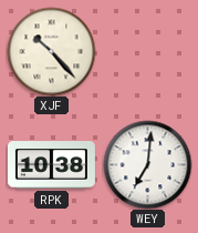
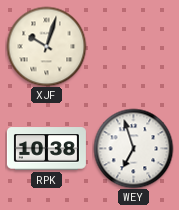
XJF: 10:23 -> 10:03 (46, 46)
WEY: 7:01 -> 6:57 (133, 148)
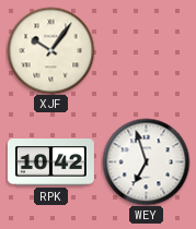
XJF: 10:03 -> 10:06 (50, 50)
RPK: 10:38 -> 10:42 (50, 162)
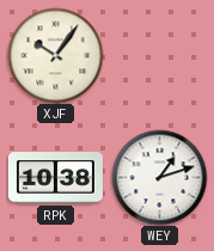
RPK: 10:42 -> 10:38 (55, 178)
WEY: 6:57 -> 1:12 (159, 177)
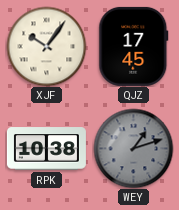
QJZ: none -> 17:45 (134, 46)
WEY dial: white -> grey (133, 148)
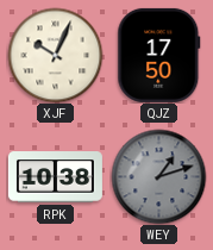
XJF: 10:06 -> 10:04 (55, 55)
QJZ: 17:45 -> 17:50 (159, 55)
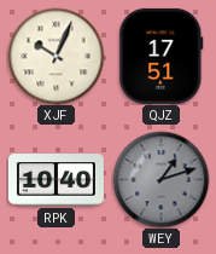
QJZ: 17:50 -> 17:51 (162, 56)
RPK: 10:38 -> 10:40 (56, 180)
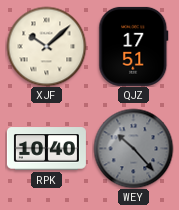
XJF: 10:04 -> 10:08 (46, 46)
WEY: 1:12 -> 10:23 (133, 148)
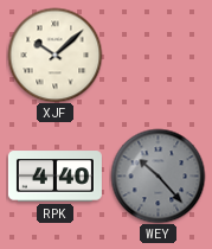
QJZ: 17:51 -> none (134, 46)
RPK: 10:40 -> 4:40 (54, 177)
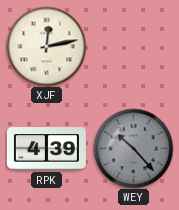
XJF: 10:08 -> 12:13 (46, 46)
RPK: 4:40 -> 4:39 (46, 149)
